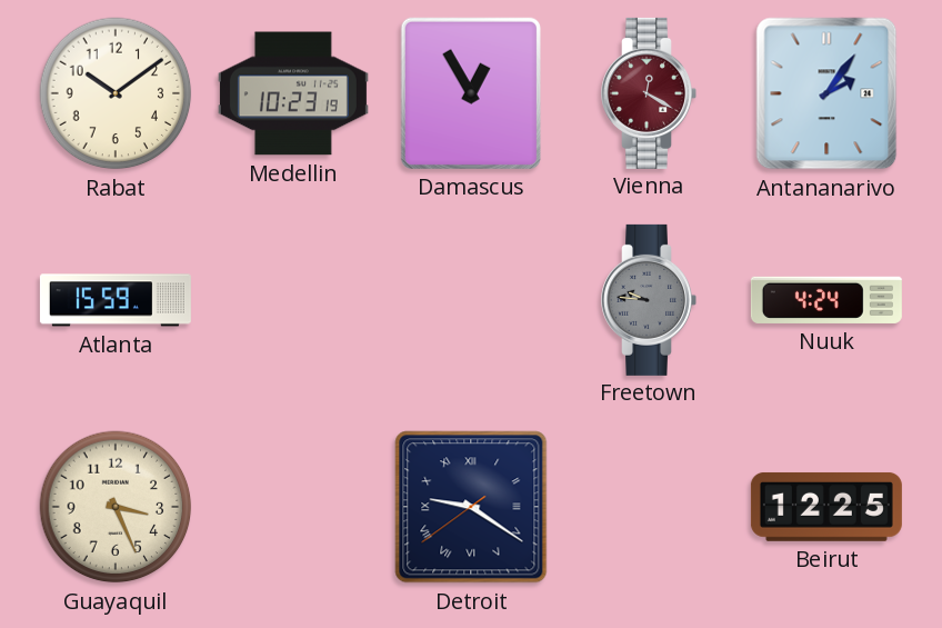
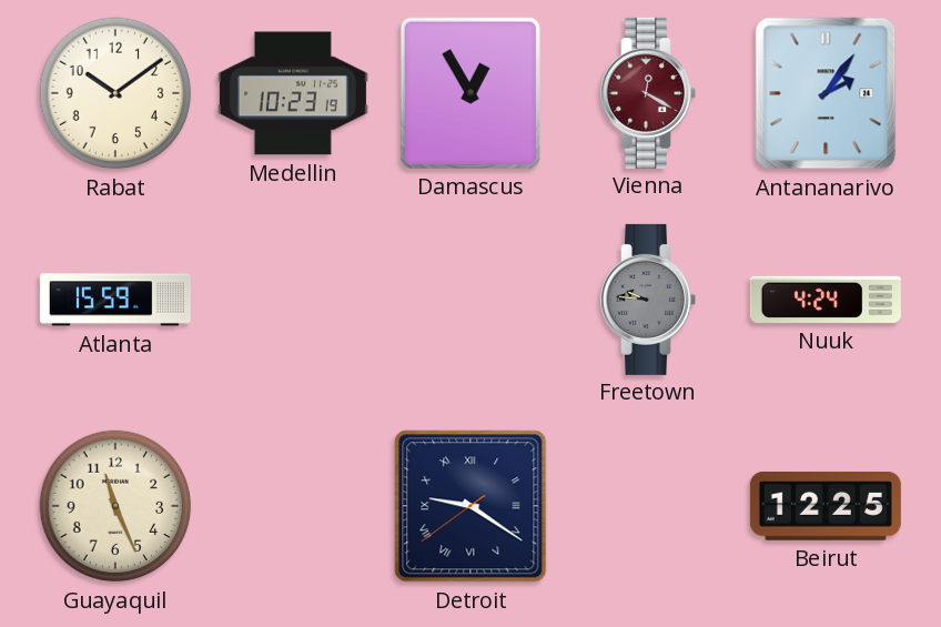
Guayaquil: 3:26 -> 11:26 (115, 506)
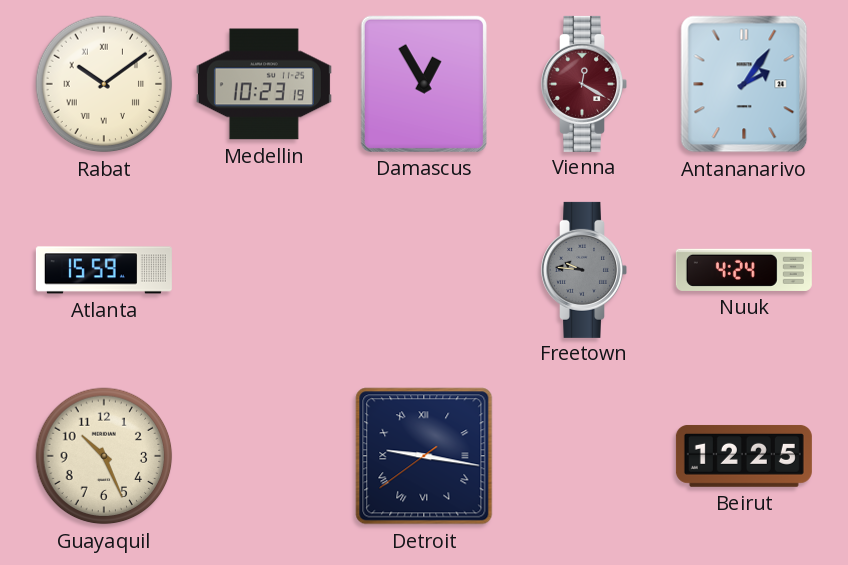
Rabat numerals: Arabic -> Roman (104, 84)
Guayaquil: 11:26 -> 10:26 (104, 456)
Detroit: 9:20 -> 9:16 (424, 456)
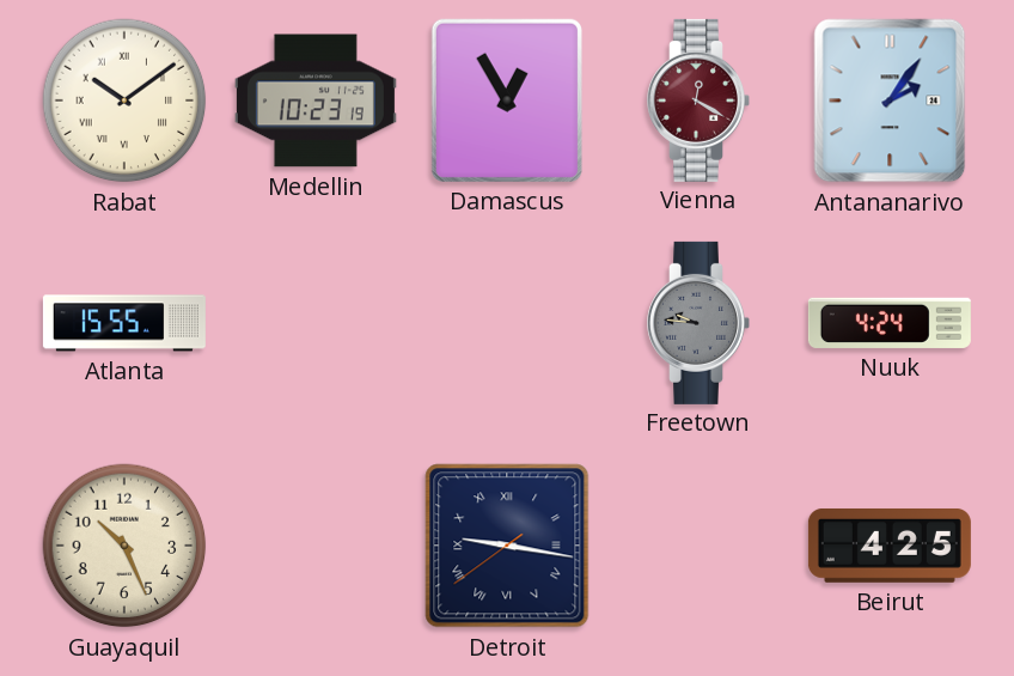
Atlanta: 15:59 -> 15:55 (124, 323)
Beirut: 12:25 -> 4:25 (890, 546)
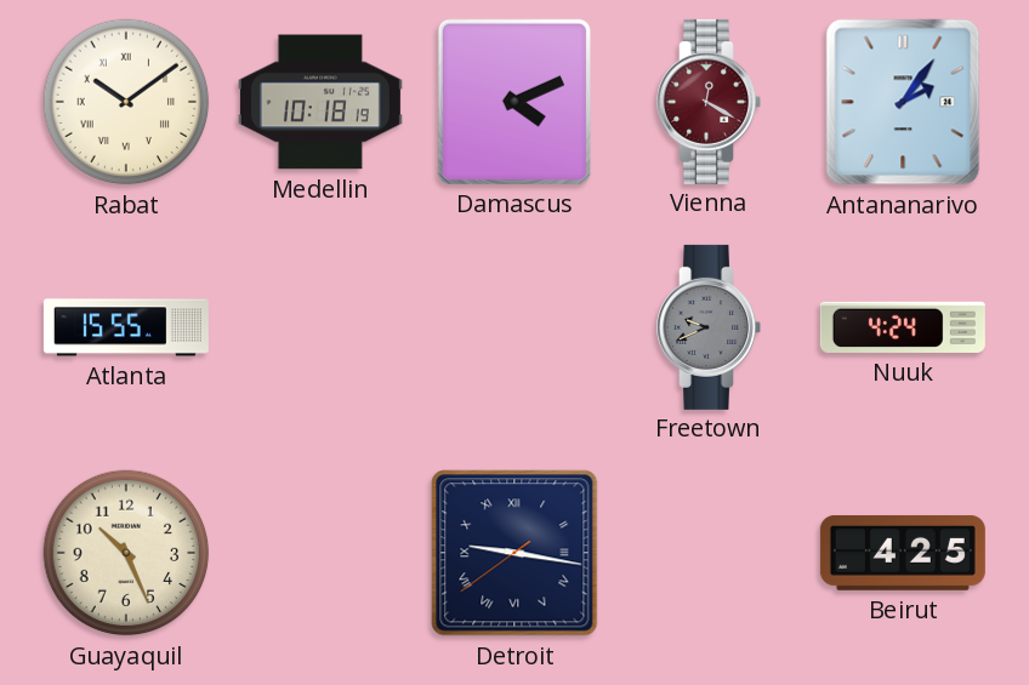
Medellin: 10:23 -> 10:18 (320, 102)
Damascus: 12:55 -> 4:11 (514, 102)
Freetown: 9:46 -> 9:41 (709, 327)
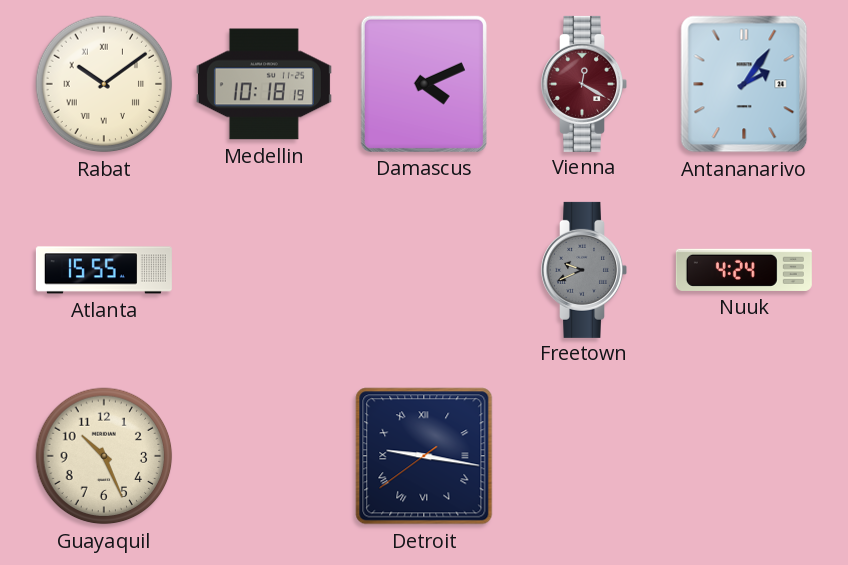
Beirut: 4:25 -> none (903, 553)
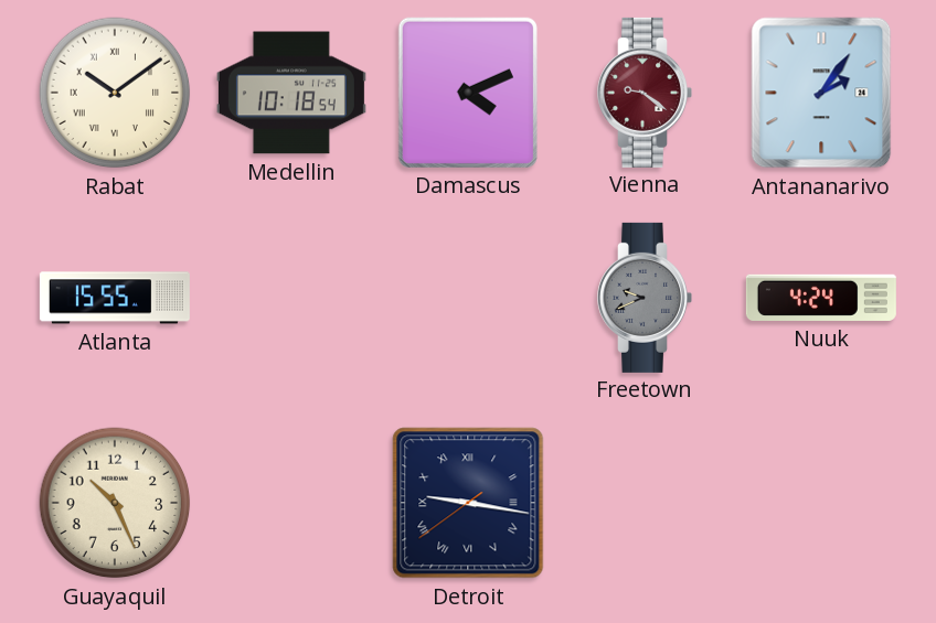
Medellin: 10:18:19 -> 10:18:54 (291, 93)
Vienna: 12:20 -> 9:21 (645, 93)
